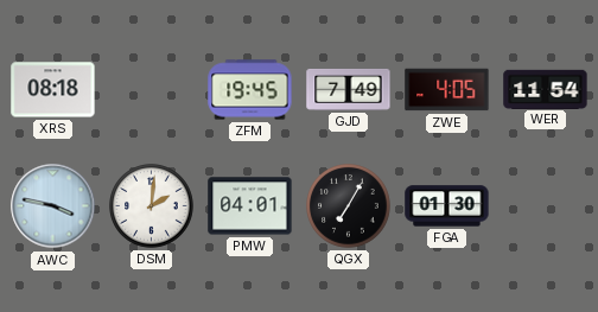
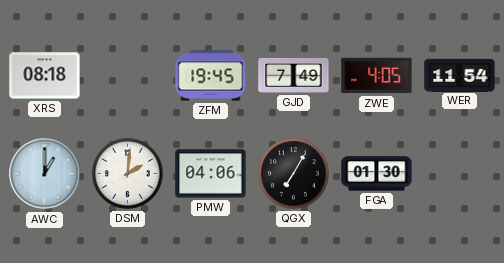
AWC: 3:47 -> 1:00 (45, 174)
PMW: 04:01 -> 04:06 (211, 174)
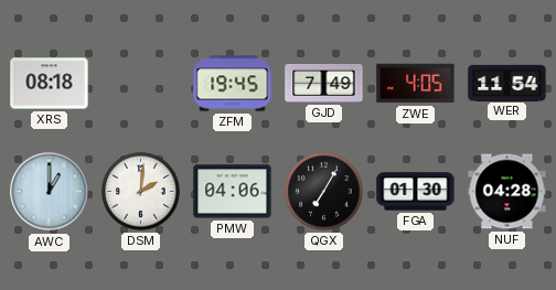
NUF: none -> 04:28 (507, 192)
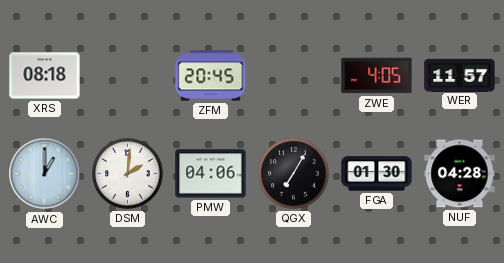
ZFM: 19:45 -> 20:45 (211, 76)
GJD: 7:49 -> none (324, 83)
WER: 11:54 -> 11:57 (460, 75)
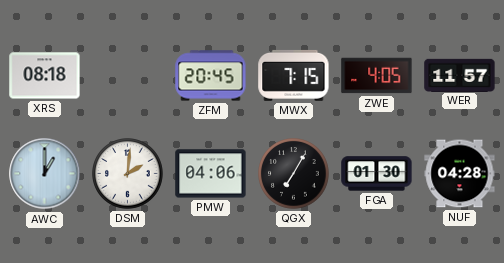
MWX: none -> 7:15 (294, 75)
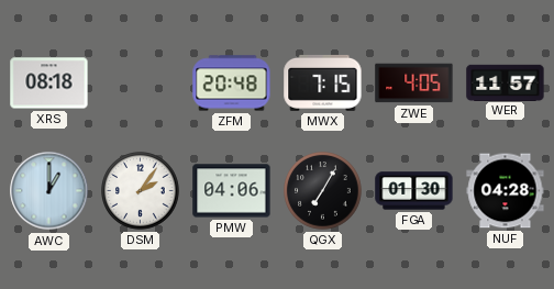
ZFM: 20:45 -> 20:48 (232, 84)
DSM: 2:01 -> 2:06 (141, 191)
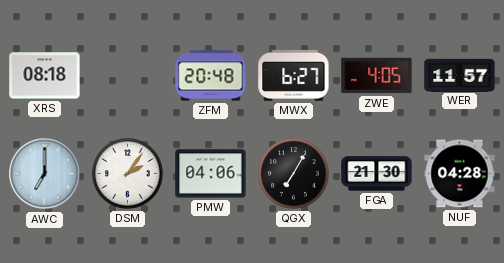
MWX: 7:15 -> 6:27 (294, 75)
AWC: 1:00 -> 7:00 (45, 174)
FGA: 01:30 -> 21:30 (377, 174)
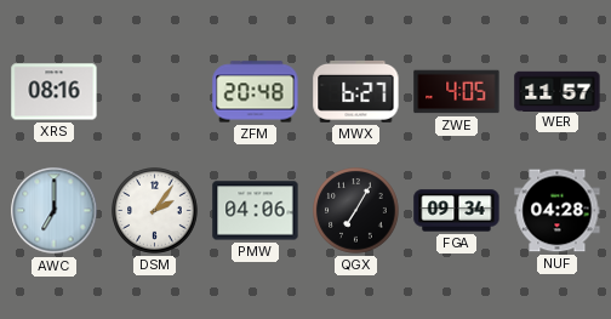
XRS: 08:18 -> 08:16 (55, 92)
FGA: 21:30 -> 09:34 (457, 211)
